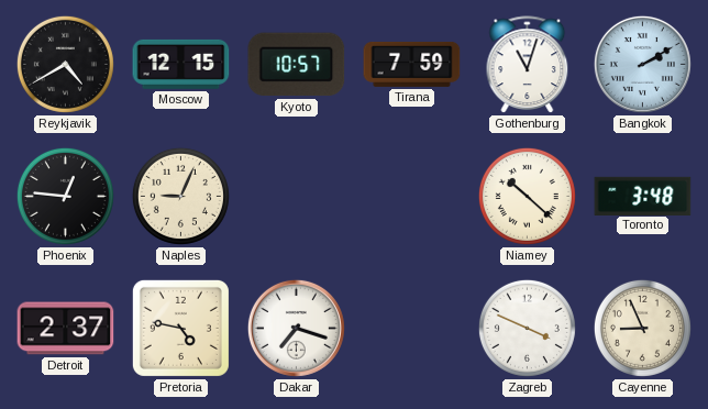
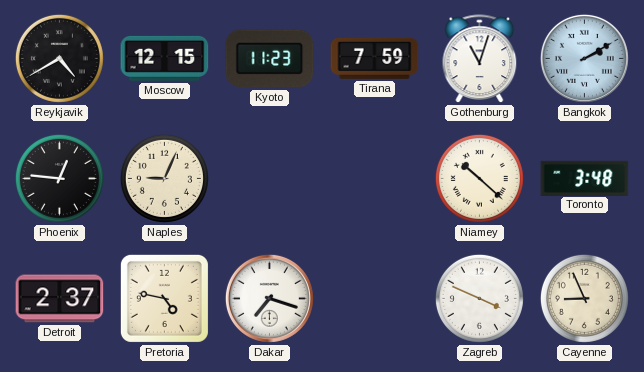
Kyoto: 10:57 -> 11:23 (270, 59)
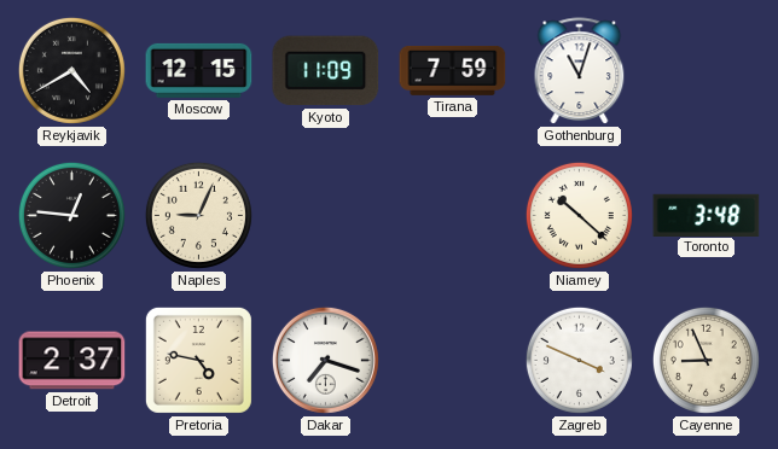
Kyoto: 11:23 -> 11:09 (326, 71)
Bangkok: 2:10 -> none (584, 58)
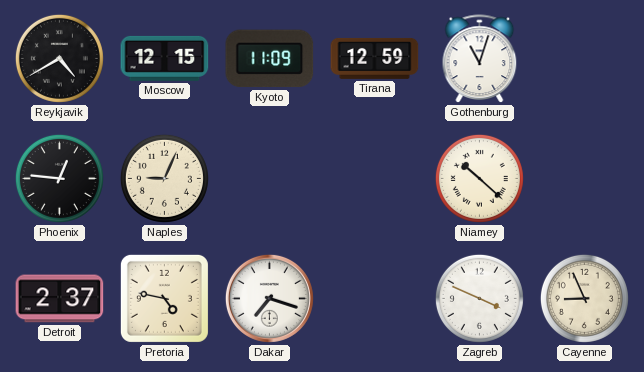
Tirana: 7:59 -> 12:59 (375, 58)
Toronto: 3:48 -> none (707, 215)
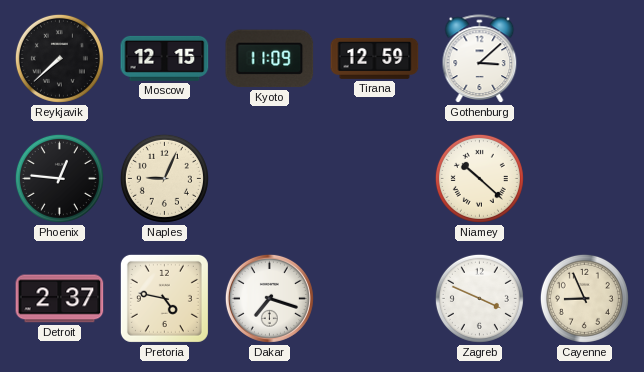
Reykjavik: 4:40 -> 7:38 (59, 58)
Gothenburg: 11:03 -> 3:08 (480, 59)
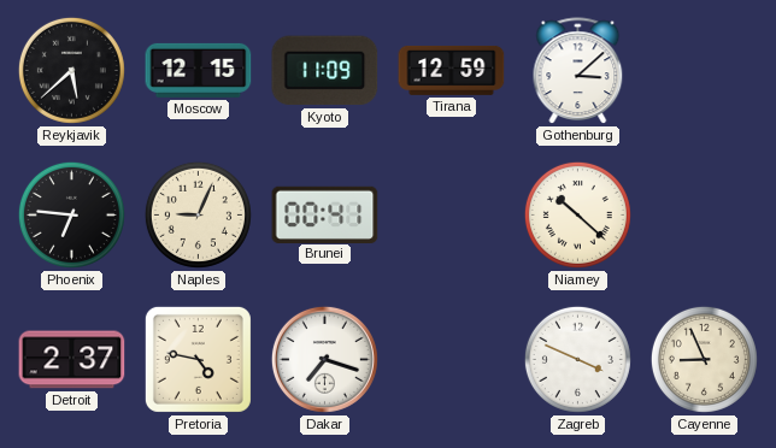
Reykjavik: 7:38 -> 5:38 (71, 70)
Phoenix: 12:46 -> 6:46 (71, 214)
Brunei: none -> 00:41 (325, 214)
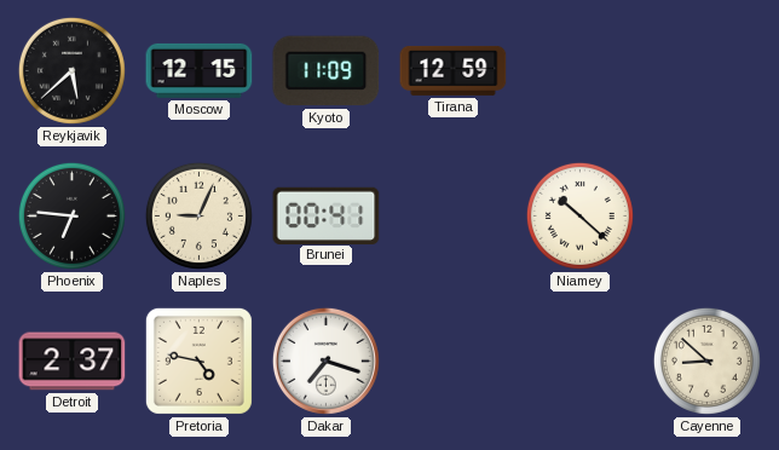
Gothenburg: 3:08 -> none (578, 71)
Zagreb: 3:49 -> none (577, 359)
Cayenne: 8:56 -> 8:52 (706, 360)
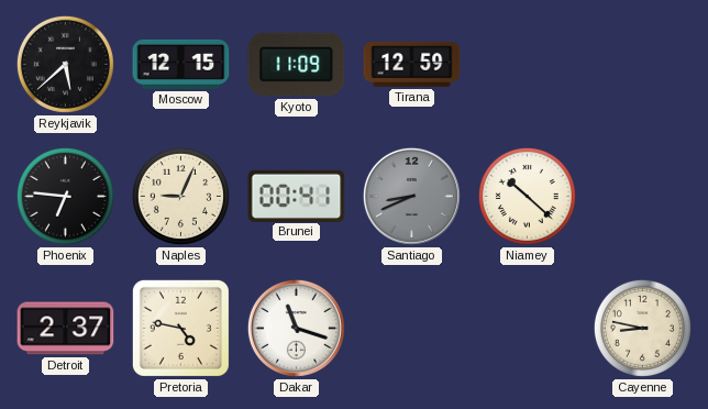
Santiago: none -> 8:41 (411, 196)
Dakar: 7:18 -> 11:18 (296, 328)
Cayenne: 8:52 -> 8:47 (642, 328)
